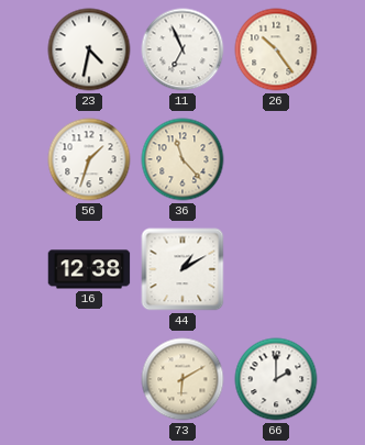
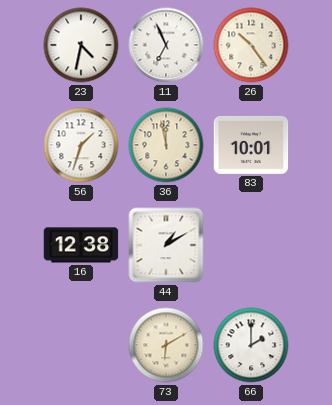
36: 11:23 -> 11:58 (166, 145)
83: none -> 10:01 (251, 145)
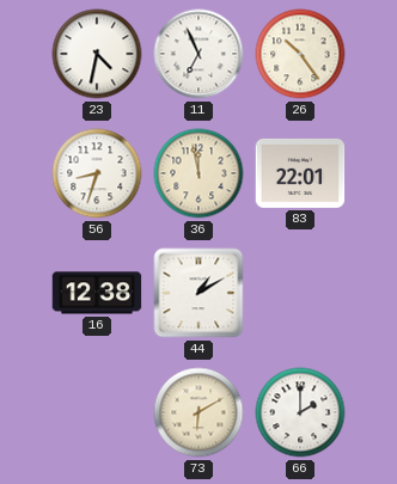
56: 1:33 -> 8:33 (97, 173)
83: 10:01 -> 22:01 (300, 173)
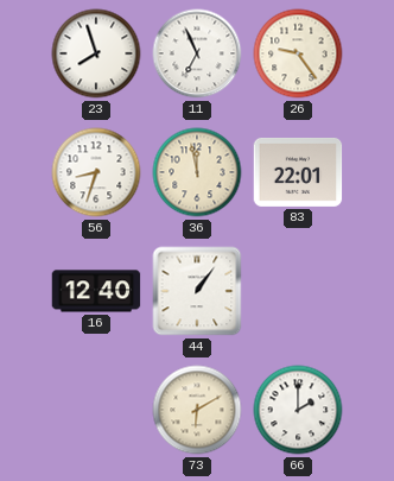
23: 4:32 -> 7:57 (96, 53)
26: 10:24 -> 9:24 (298, 53)
16: 12:38 -> 12:40 (96, 291)
44: 1:10 -> 1:06 (197, 291)
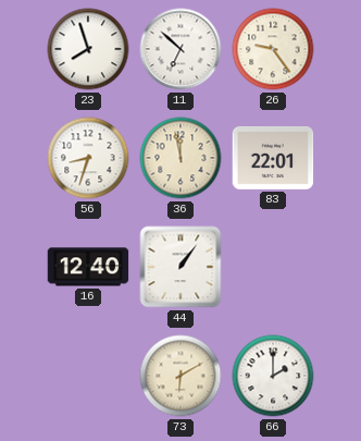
11: 6:56 -> 6:52 (180, 49)
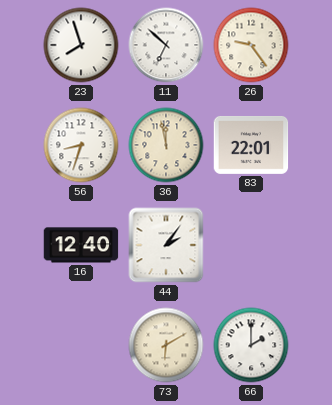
44: 1:06 -> 2:06 (166, 245)
